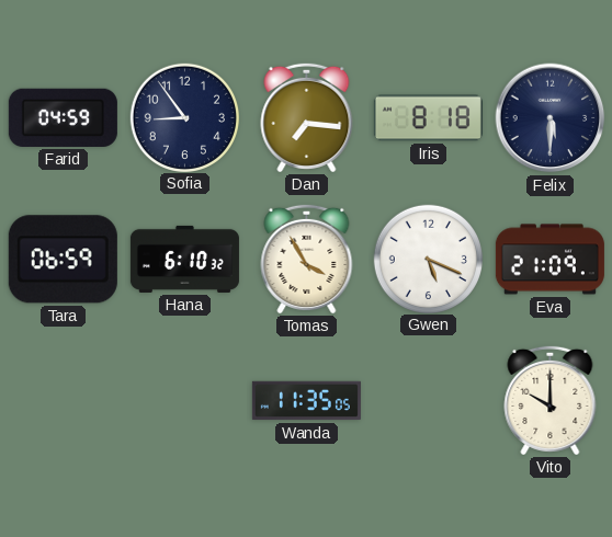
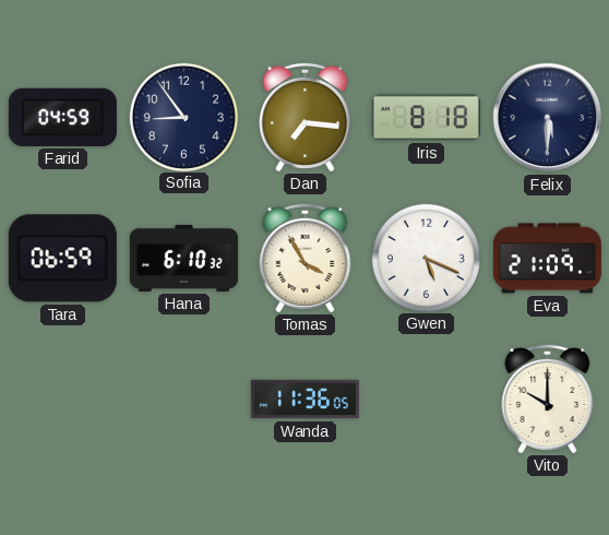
Wanda: 11:35 -> 11:36 (304, 400)
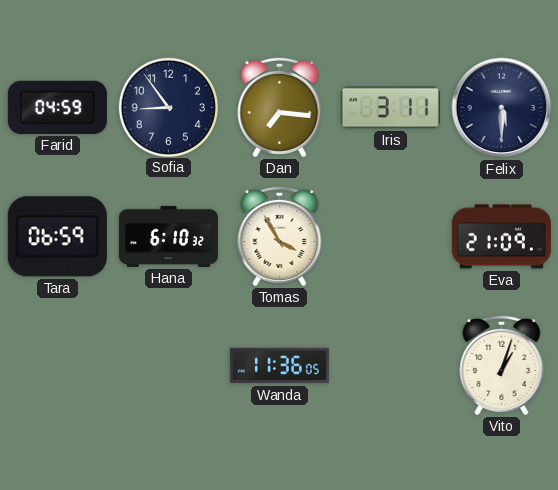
Iris: 8:18 -> 3:11 (390, 108)
Gwen: 5:19 -> none (426, 258)
Vito: 10:00 -> 1:03 (502, 365)
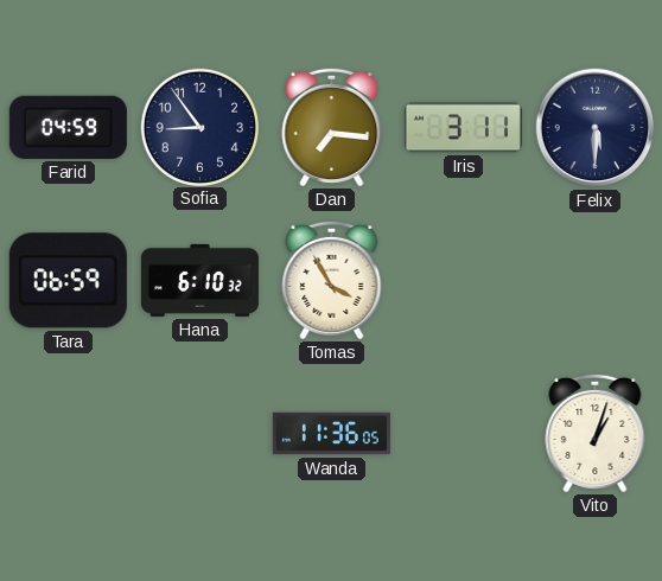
Eva: 21:09 -> none (501, 237)
